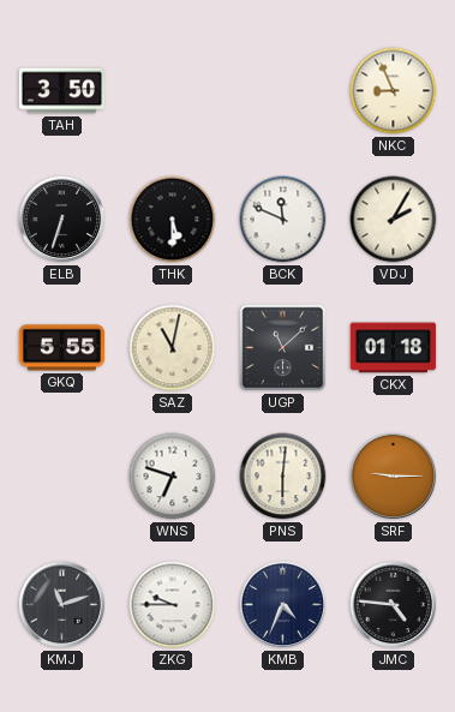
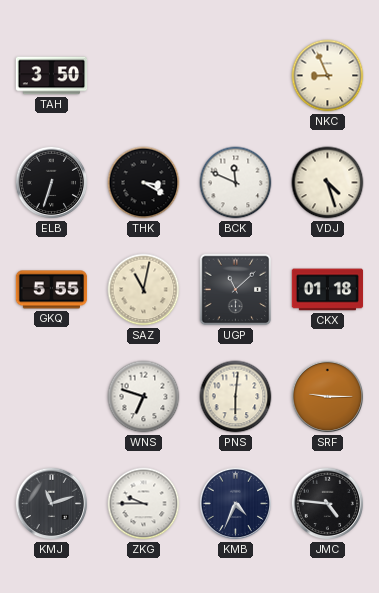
THK: 5:30 -> 3:20 (144, 183)
VDJ: 2:05 -> 4:27 (328, 183)
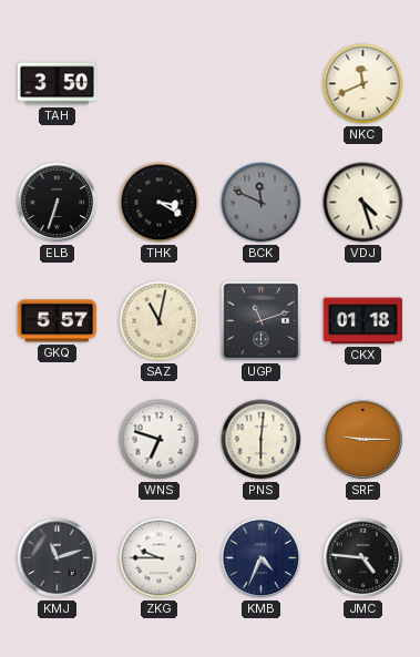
NKC: 8:56 -> 11:41 (363, 84)
BCK dial: white -> grey (262, 203)
GKQ: 5:55 -> 5:57 (58, 321)
UGP: 11:08 -> 11:12 (262, 321)
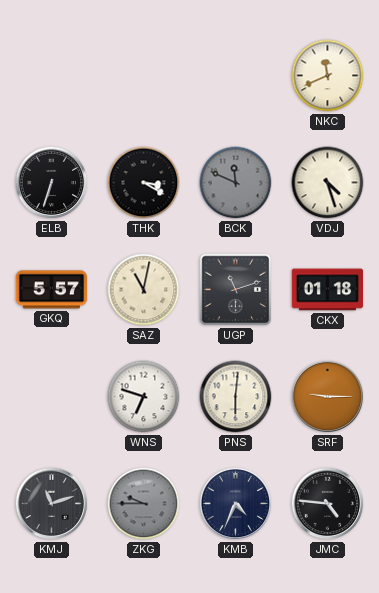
TAH: 3:50 -> none (58, 84)
ZKG dial: white -> grey (144, 504)
